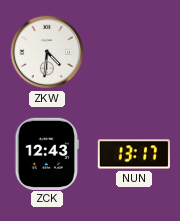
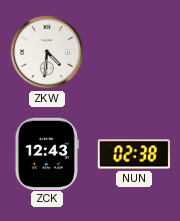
NUN: 13:17 -> 02:38 (133, 154)
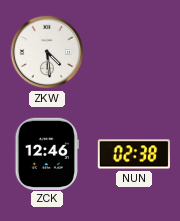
ZKW: 4:31 -> 4:29 (47, 52)
ZCK: 12:43 -> 12:46 (47, 153)
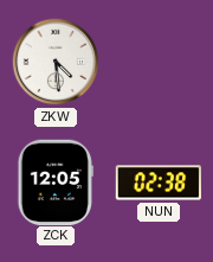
ZCK: 12:46 -> 12:05 (56, 181)
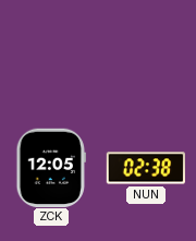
ZKW: 4:29 -> none (56, 62)
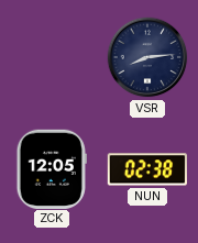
VSR: none -> 8:14 (147, 57)
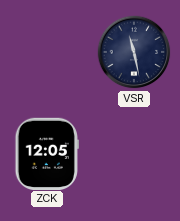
VSR: 8:14 -> 11:28 (134, 52)
NUN: 02:38 -> none (146, 169)
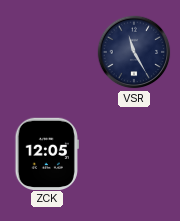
VSR: 11:28 -> 11:25 (134, 52)
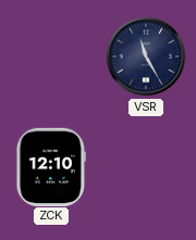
ZCK: 12:05 -> 12:10 (51, 166)
